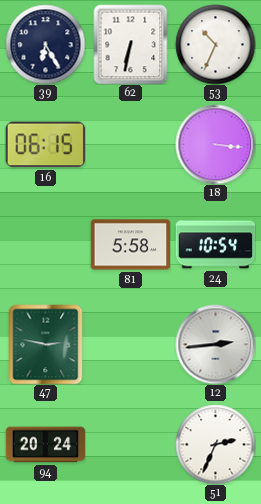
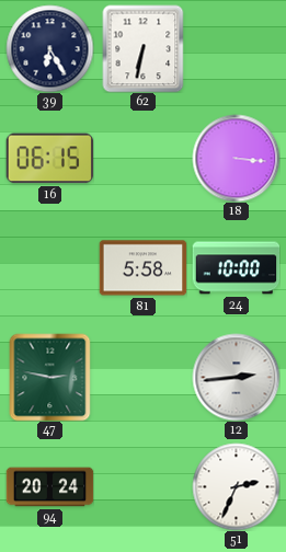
53: 10:34 -> none (215, 44)
24: 10:54 -> 10:00 (236, 268)
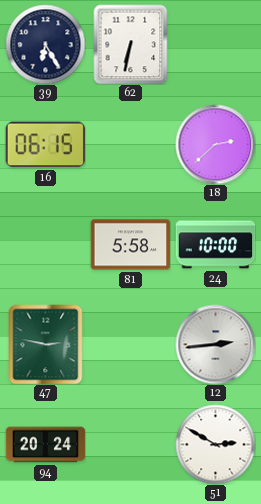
18: 3:16 -> 2:38 (215, 144)
51: 2:34 -> 2:50 (215, 444)
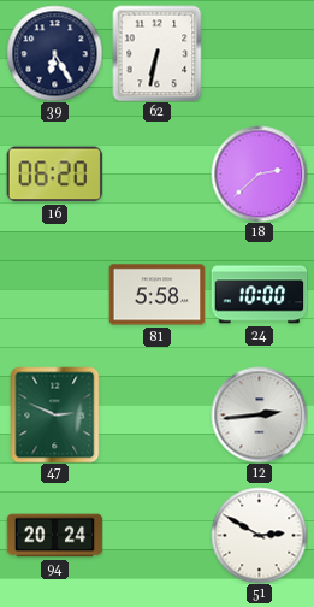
16: 06:15 -> 06:20 (54, 175)
47: 2:47 -> 2:49 (55, 414)
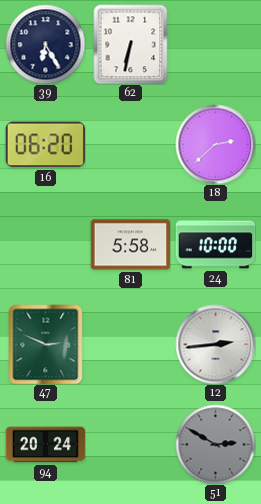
51 dial: white -> grey (215, 444)
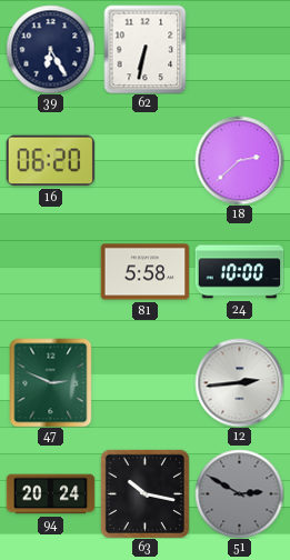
63: none -> 10:17 (144, 493)
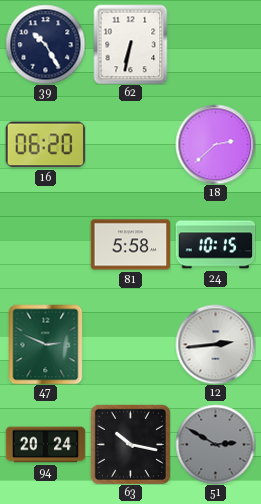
39: 6:25 -> 10:25 (45, 44)
24: 10:00 -> 10:15 (215, 245)
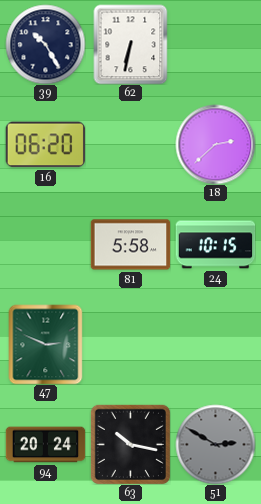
12: 2:44 -> none (215, 344)
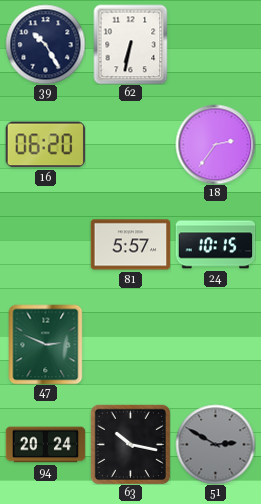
18: 2:38 -> 2:36 (215, 144)
81: 5:58 -> 5:57 (130, 245)
